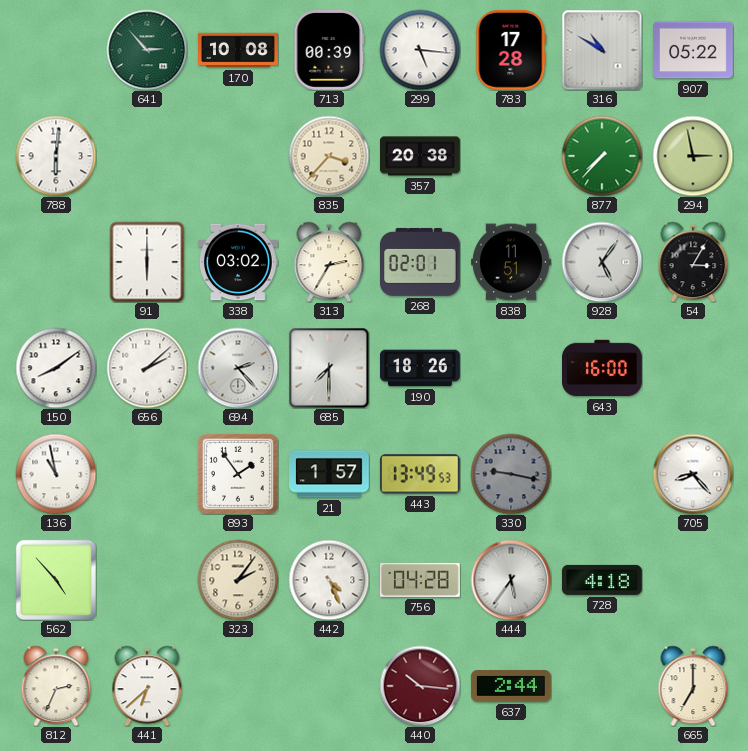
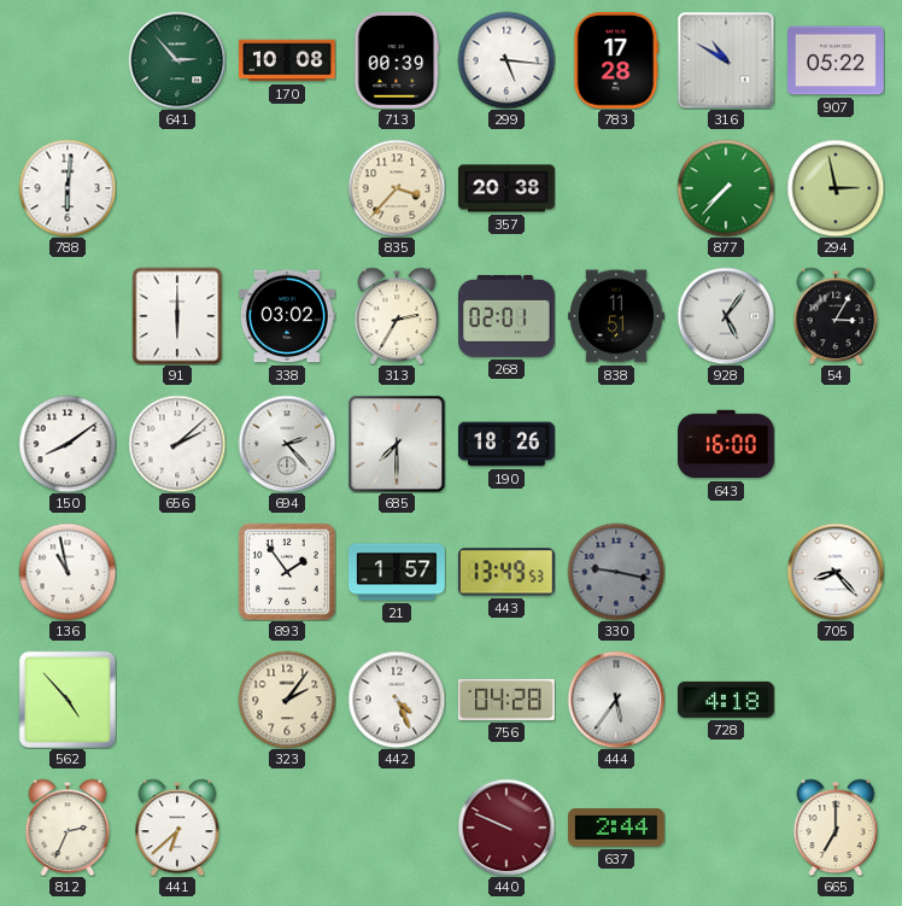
440: 10:16 -> 9:49 (506, 828)
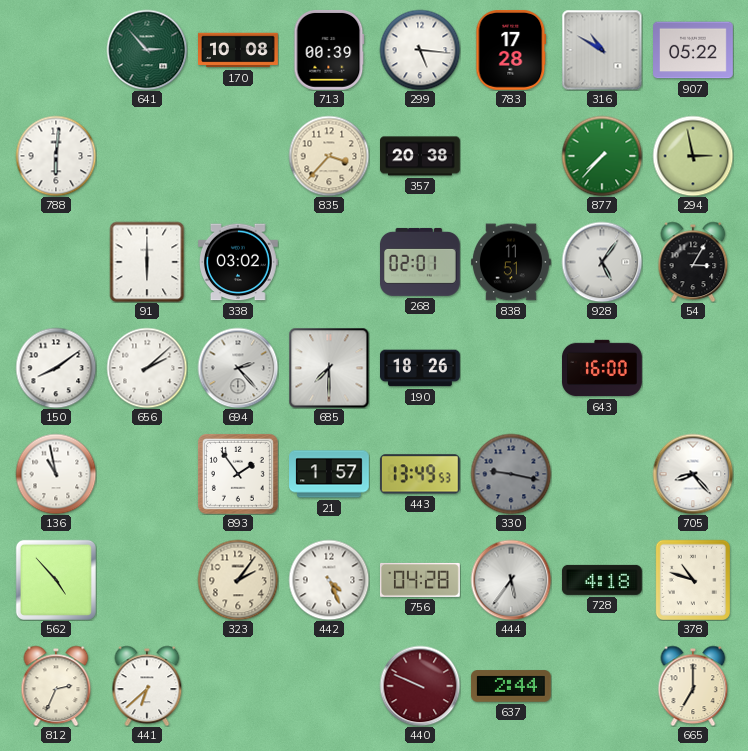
313: 2:35 -> none (397, 316)
378: none -> 10:48 (692, 579)
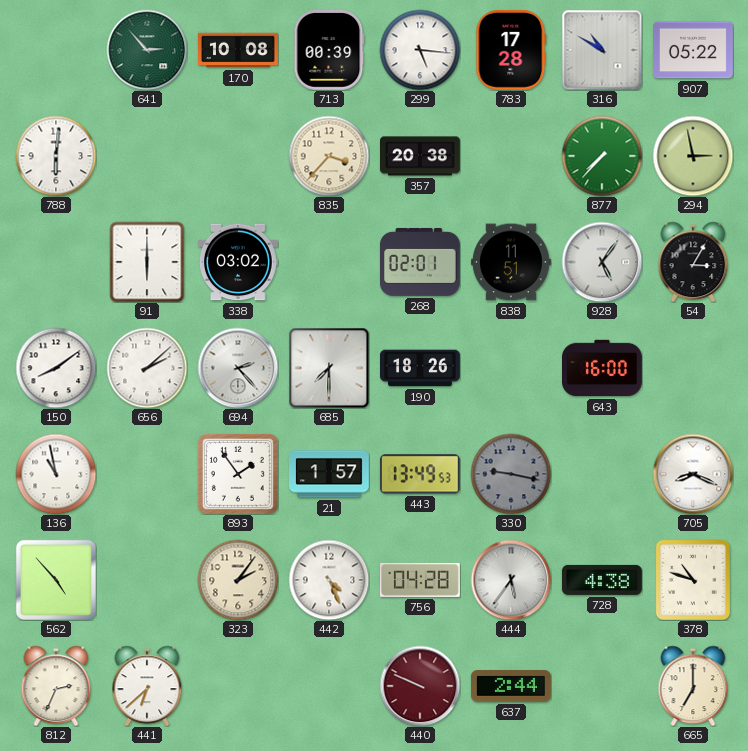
705: 8:23 -> 8:19 (693, 474)
728: 4:18 -> 4:38 (602, 580)
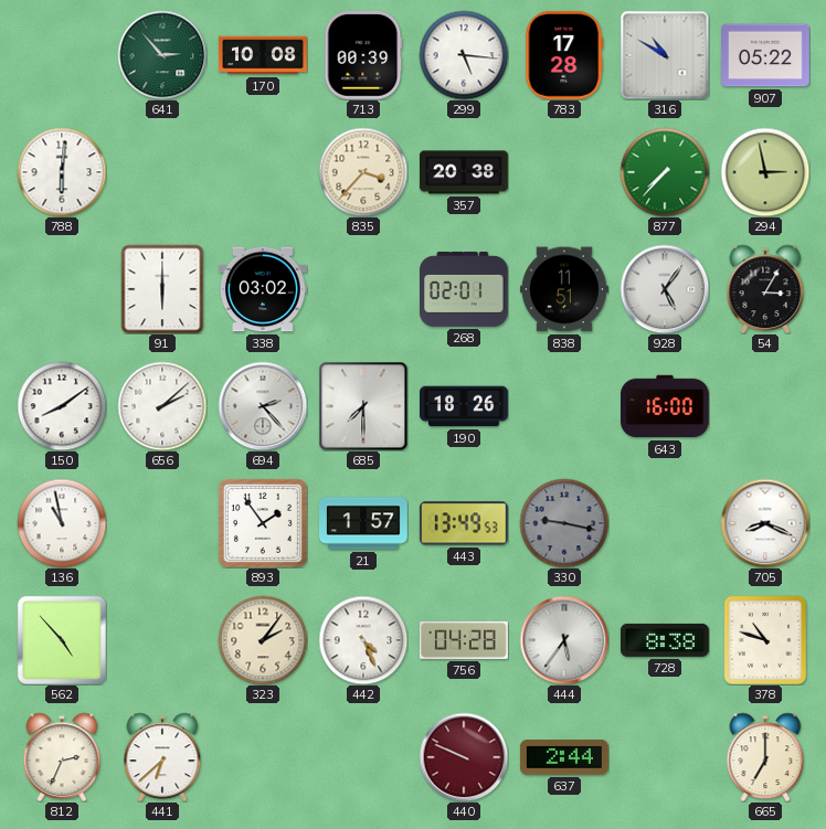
728: 4:38 -> 8:38 (665, 640)
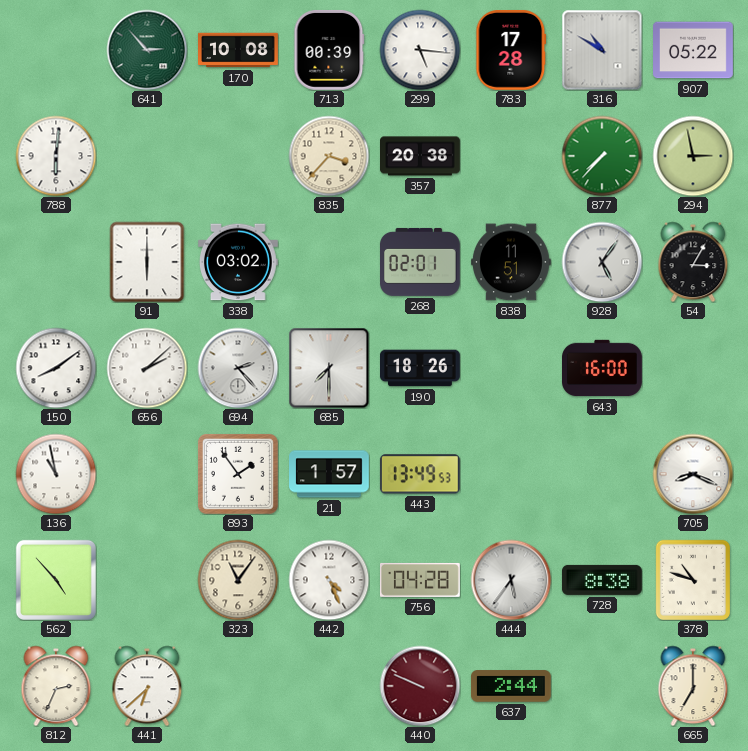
330: 9:17 -> none (564, 523)
323: 2:06 -> 11:06 (238, 580)
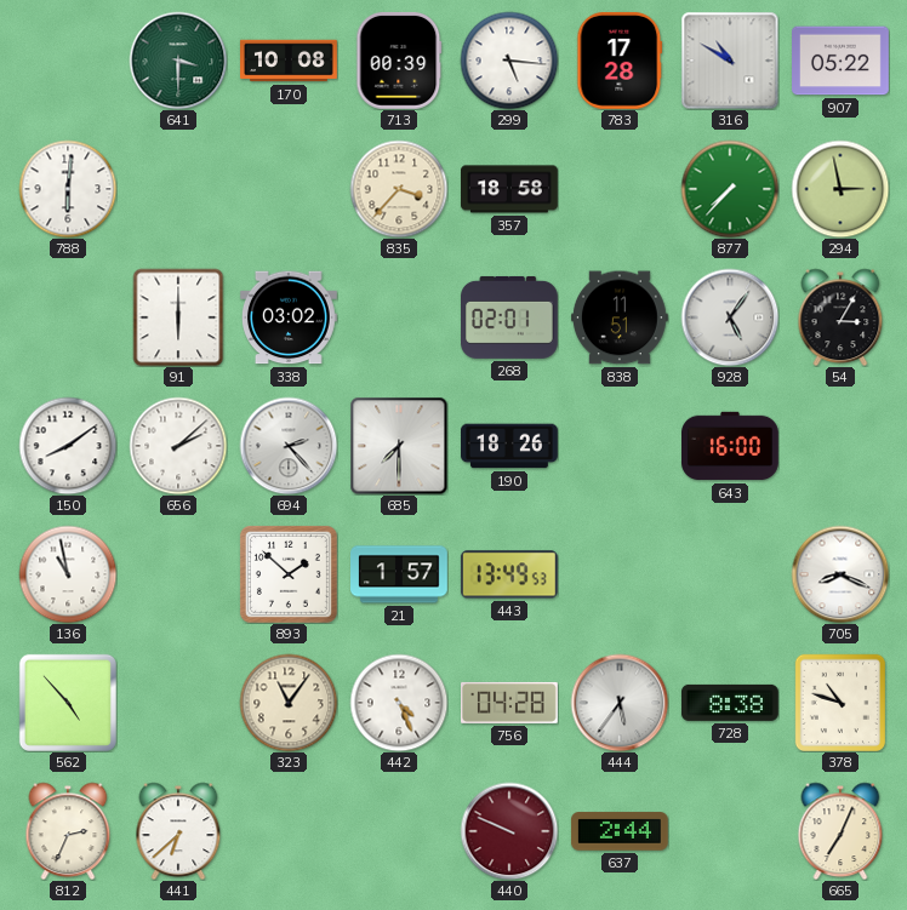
641: 2:53 -> 3:30 (178, 61)
357: 20:38 -> 18:58 (510, 189)
893: 1:54 -> 1:52 (289, 574)
665: 7:00 -> 7:04 (840, 831)
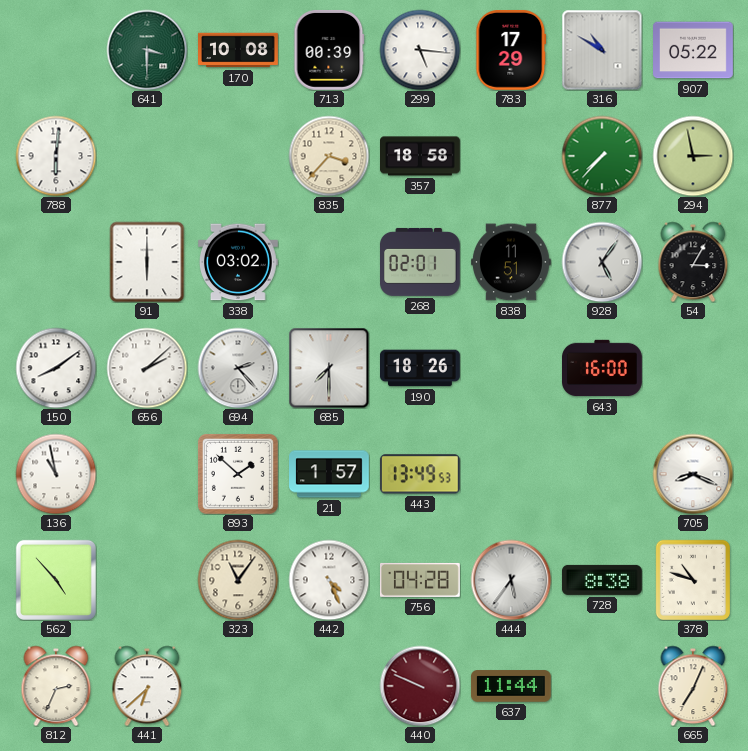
783: 17:28 -> 17:29 (511, 50)
637: 2:44 -> 11:44 (511, 686)
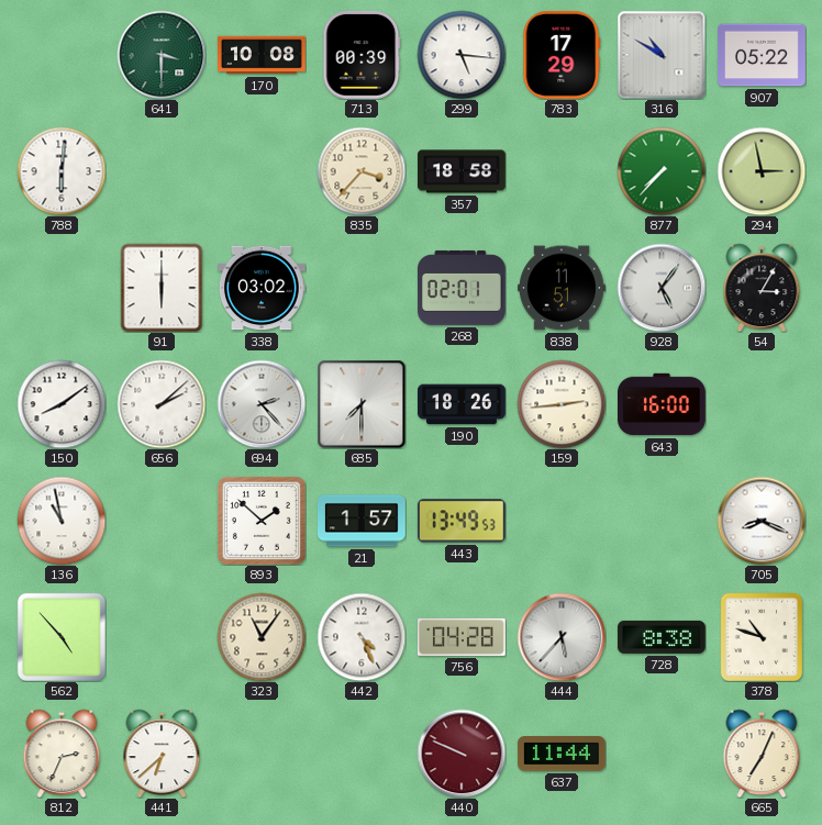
159: none -> 2:44 (562, 404)
444: 5:36 -> 5:37 (562, 637)
